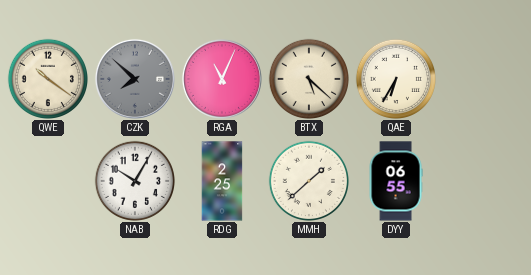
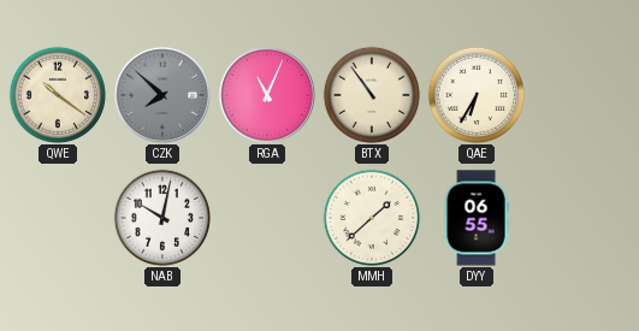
BTX: 5:22 -> 10:54 (371, 94)
NAB: 10:05 -> 10:02 (161, 217)
RDG: 2:25 -> none (222, 181)
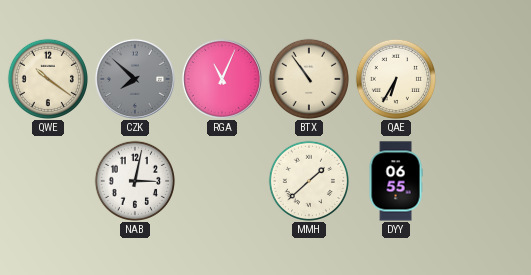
NAB: 10:02 -> 3:02 (134, 180)
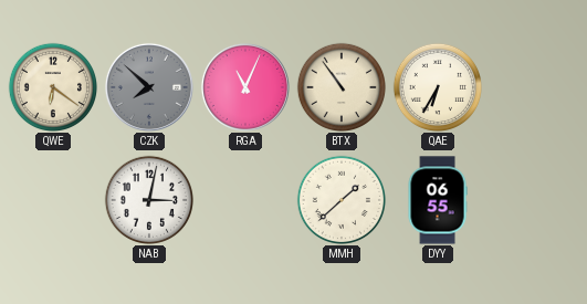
QWE: 10:21 -> 6:21 (52, 86)
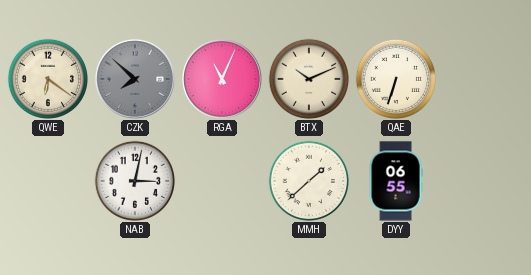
BTX: 10:54 -> 10:11 (308, 78)
QAE: 6:35 -> 6:33 (395, 78)
